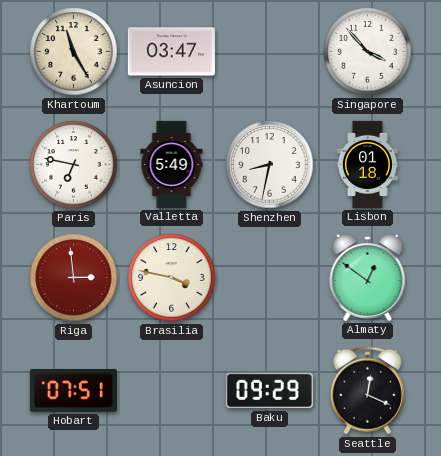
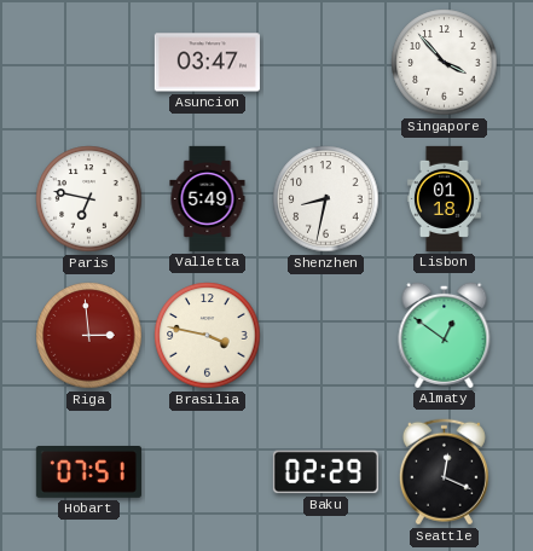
Khartoum: 11:25 -> none (74, 52)
Baku: 09:29 -> 02:29 (325, 472)
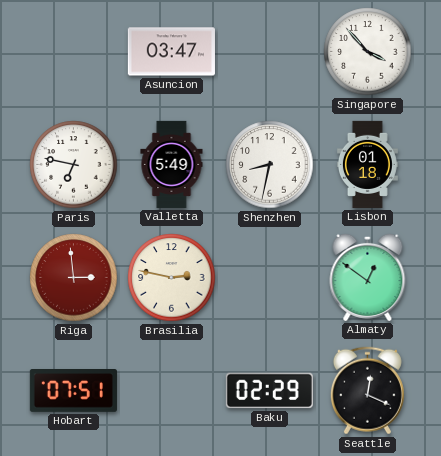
Brasilia: 3:47 -> 2:47 (172, 278)
